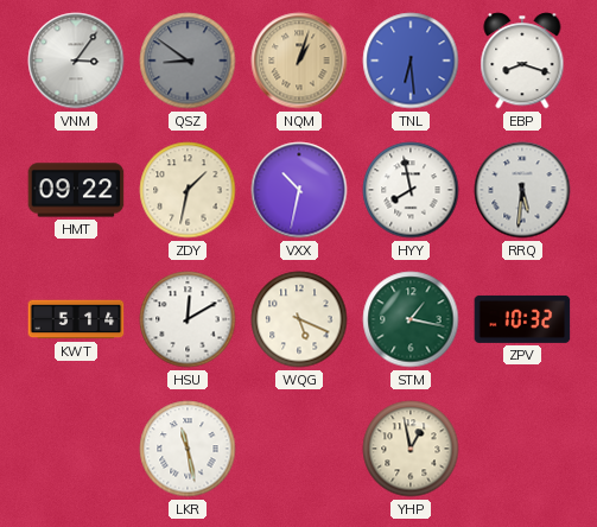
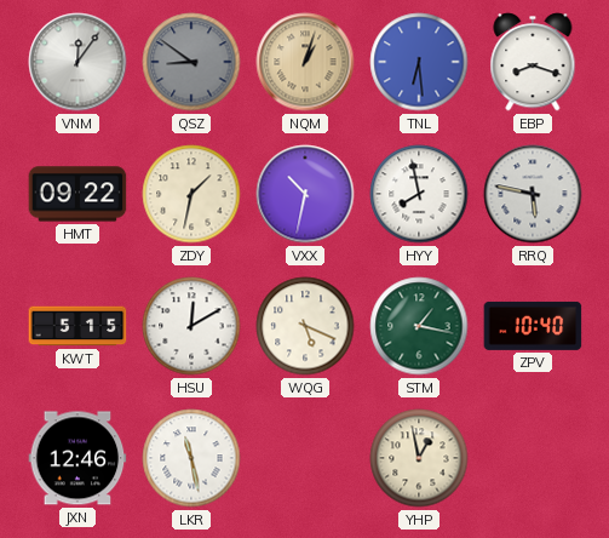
VNM: 3:06 -> 12:06 (77, 62)
RRQ: 5:31 -> 5:47 (533, 194)
KWT: 5:14 -> 5:15 (77, 326)
ZPV: 10:32 -> 10:40 (533, 326)
JXN: none -> 12:46 (77, 458)
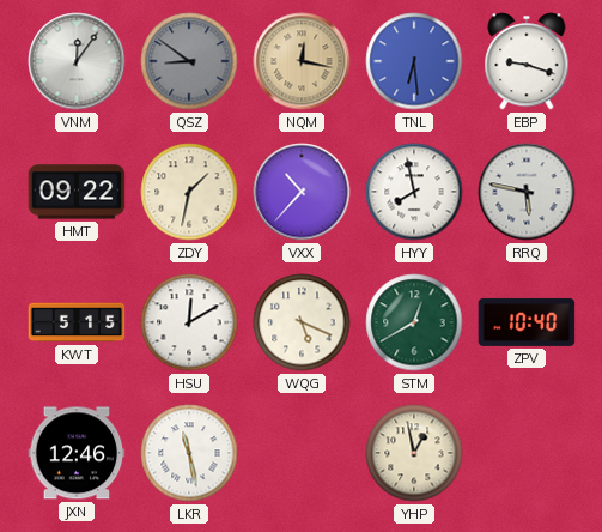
NQM: 1:03 -> 12:17 (302, 61)
EBP: 8:18 -> 9:18 (527, 61)
VXX: 10:32 -> 10:37 (302, 192)
STM: 1:17 -> 12:40 (414, 322)
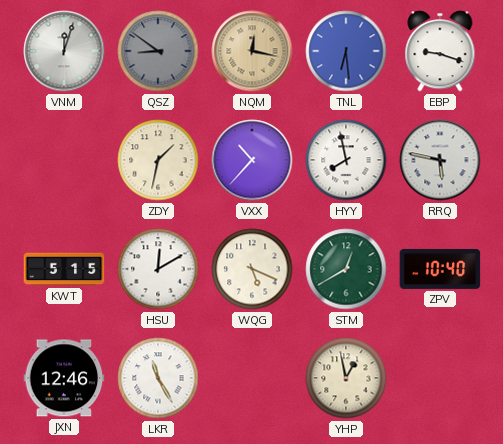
VNM: 12:06 -> 12:03 (64, 51)
HMT: 09:22 -> none (77, 192)
LKR: 11:28 -> 11:25 (158, 378)
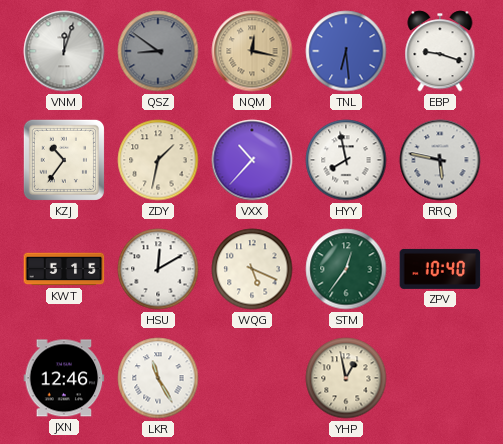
KZJ: none -> 10:36 (64, 160)
STM: 12:40 -> 12:36 (346, 269)
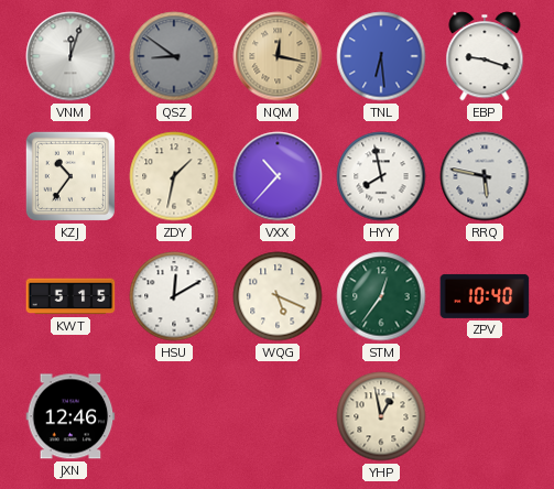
LKR: 11:25 -> none (158, 378)
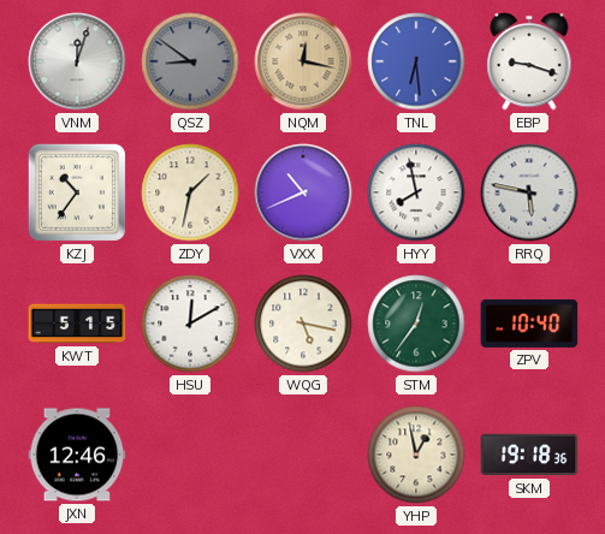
VXX: 10:37 -> 10:41 (303, 192)
WQG: 5:19 -> 5:17 (303, 324)
SKM: none -> 19:18 (529, 455)
